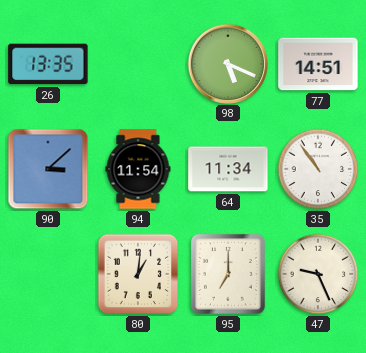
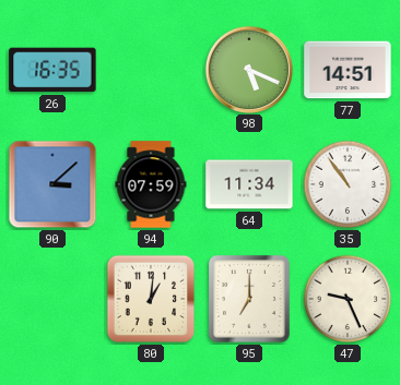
26: 13:35 -> 16:35 (52, 70)
94: 11:54 -> 07:59 (151, 184)
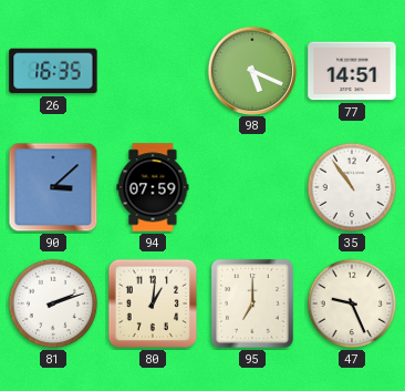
64: 11:34 -> none (249, 184)
81: none -> 2:12 (53, 303)
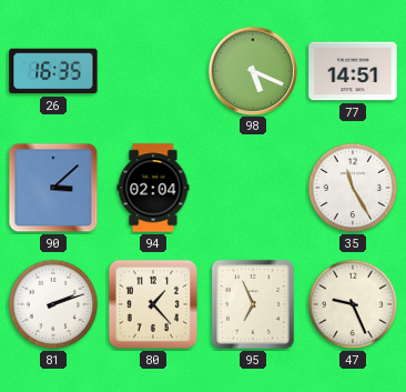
94: 07:59 -> 02:04 (153, 188)
35: 10:54 -> 11:25 (353, 188)
80: 1:01 -> 1:23 (153, 304)
95: 7:00 -> 6:56 (253, 304)
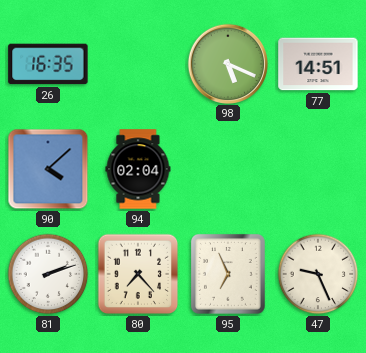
90: 3:08 -> 4:08 (48, 169)
35: 11:25 -> none (353, 188)
80: 1:23 -> 7:23 (138, 274)
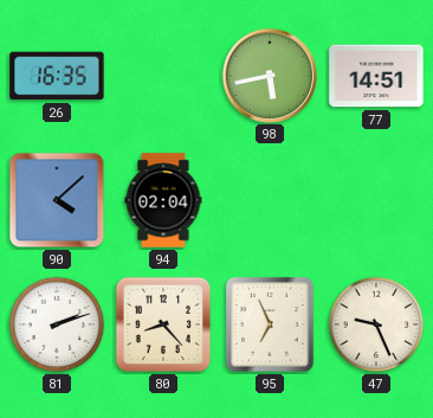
98: 5:19 -> 5:43 (269, 75)
80: 7:23 -> 8:23 (163, 324)
